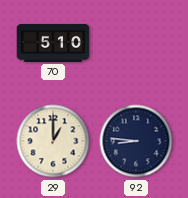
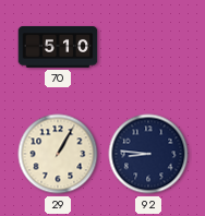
29: 1:00 -> 1:05 (58, 154)
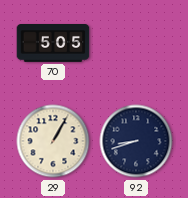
70: 5:10 -> 5:05 (53, 44)
92: 8:46 -> 8:42 (136, 141)
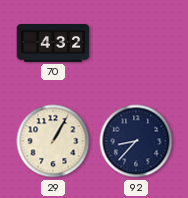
70: 5:05 -> 4:32 (53, 44)
92: 8:42 -> 8:37 (136, 141)
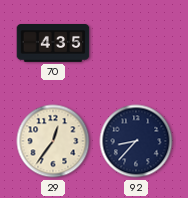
70: 4:32 -> 4:35 (53, 44)
29: 1:05 -> 12:36 (53, 141)
